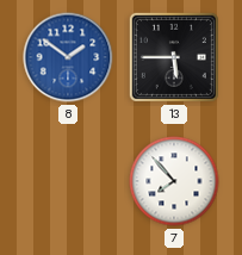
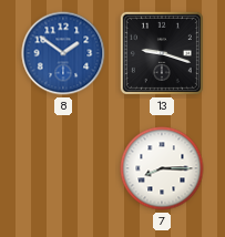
13: 5:45 -> 9:18 (162, 53)
7: 7:53 -> 8:15 (162, 168)
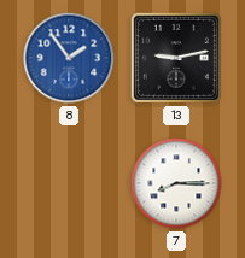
8: 1:51 -> 1:54 (69, 58)
13: 9:18 -> 9:13 (176, 58)
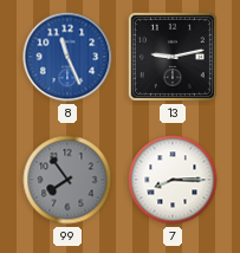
8: 1:54 -> 11:26 (67, 57)
99: none -> 7:54 (67, 180)
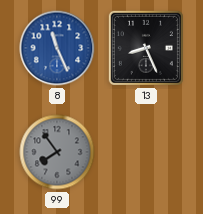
13: 9:13 -> 8:26 (146, 48)
7: 8:15 -> none (173, 180)
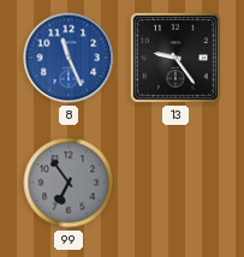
13: 8:26 -> 9:24 (175, 58)
99: 7:54 -> 6:54 (69, 183)
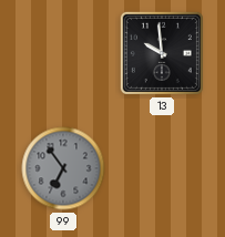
8: 11:26 -> none (69, 58)
13: 9:24 -> 9:59 (162, 53)
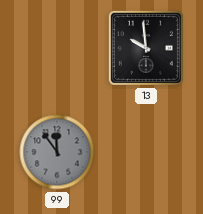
99: 6:54 -> 11:54 (57, 152)
